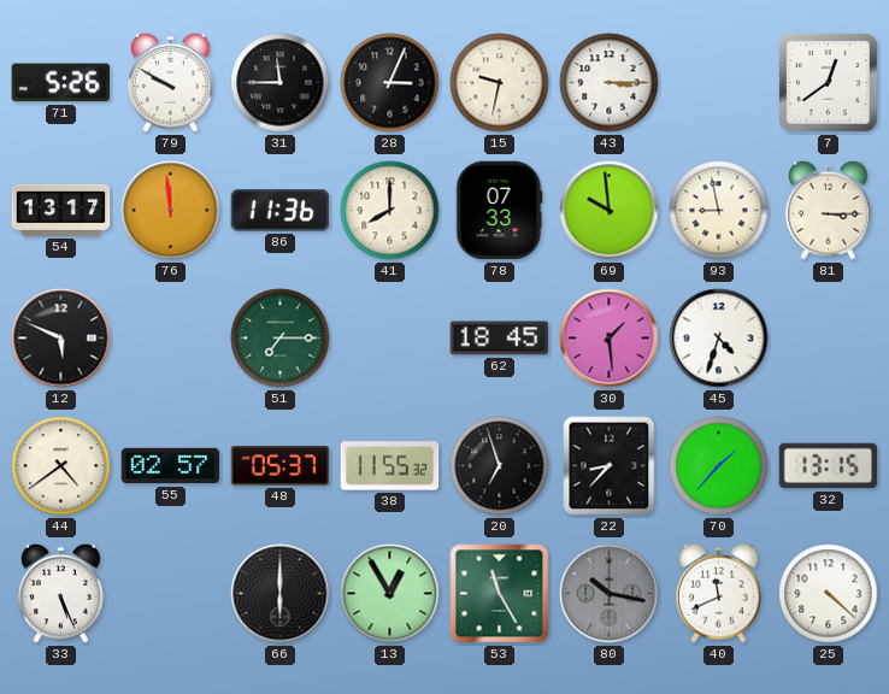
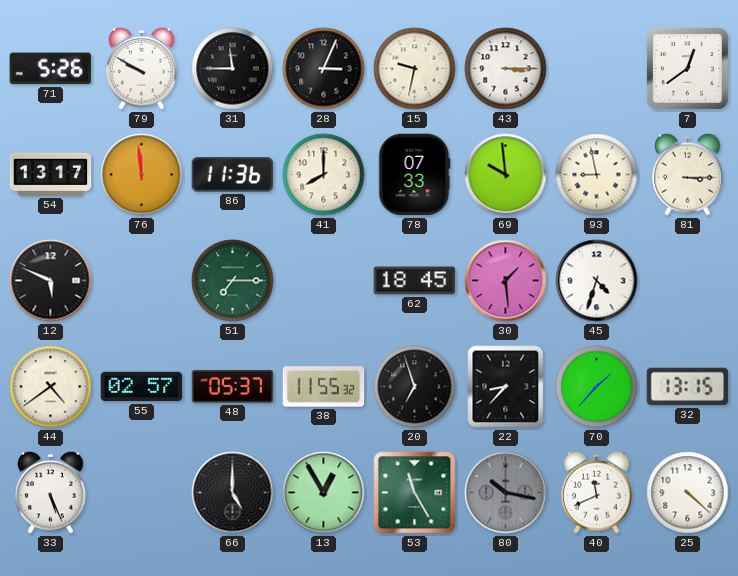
66: 6:00 -> 5:00 (233, 493)
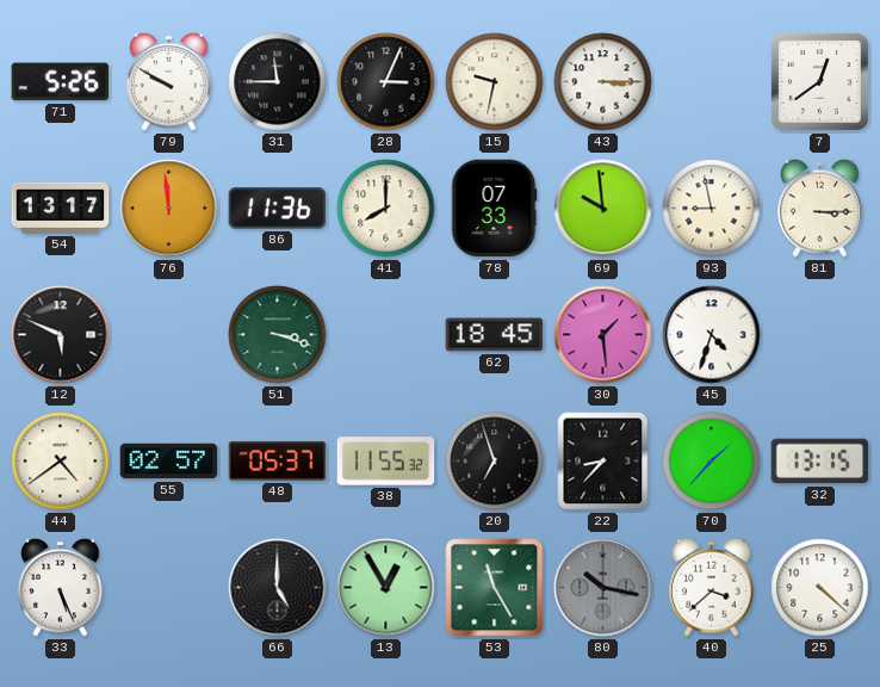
51: 7:15 -> 3:18 (278, 335)
40: 11:41 -> 3:38 (712, 587)
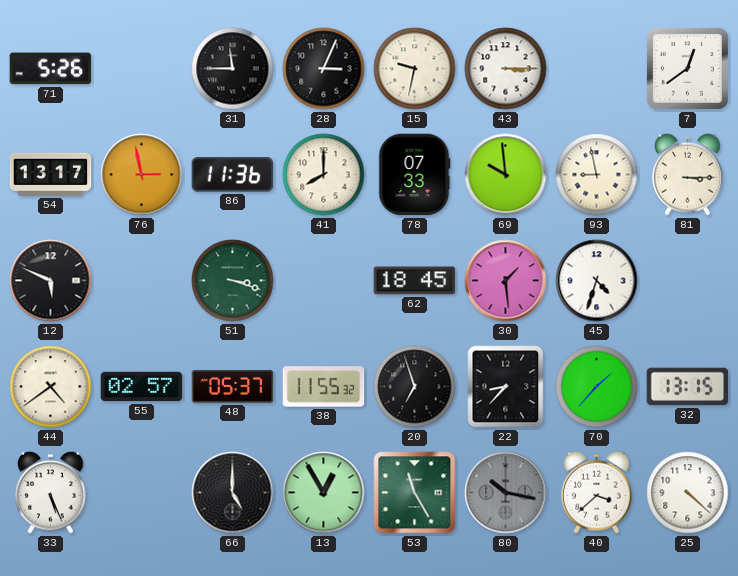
79: 9:50 -> none (169, 81)
76: 11:59 -> 2:58 (142, 175)
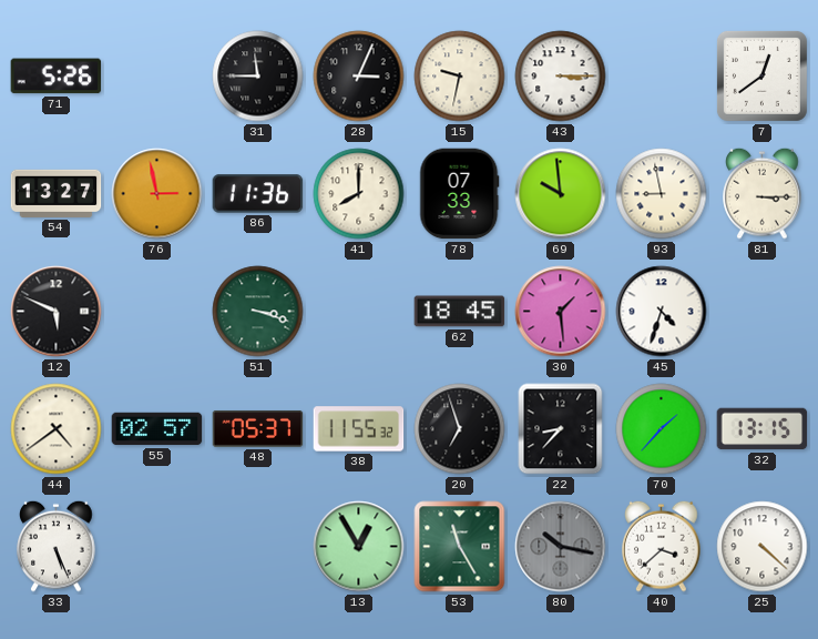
54: 13:17 -> 13:27 (57, 193)
66: 5:00 -> none (233, 493)
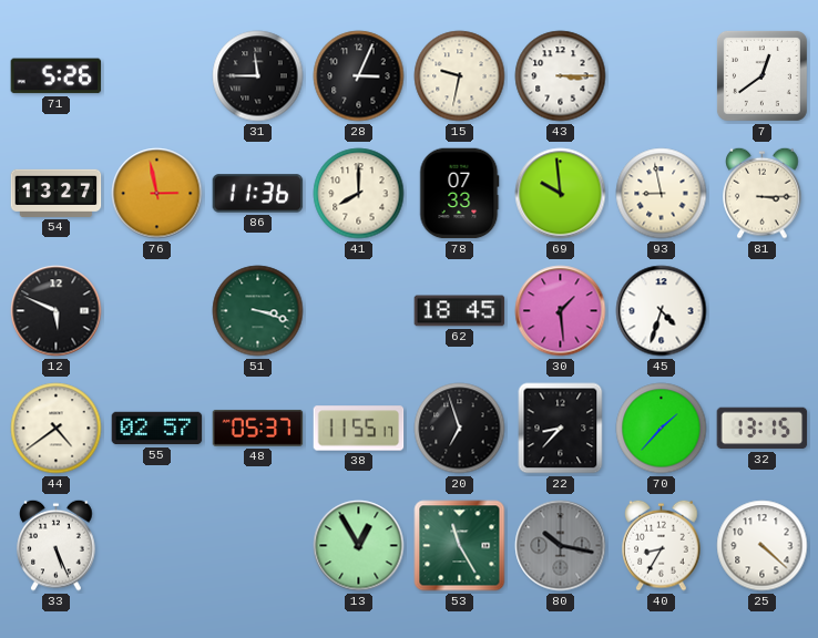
38: 11:55:32 -> 11:55:17 (359, 429)
40: 3:38 -> 8:35 (662, 545)
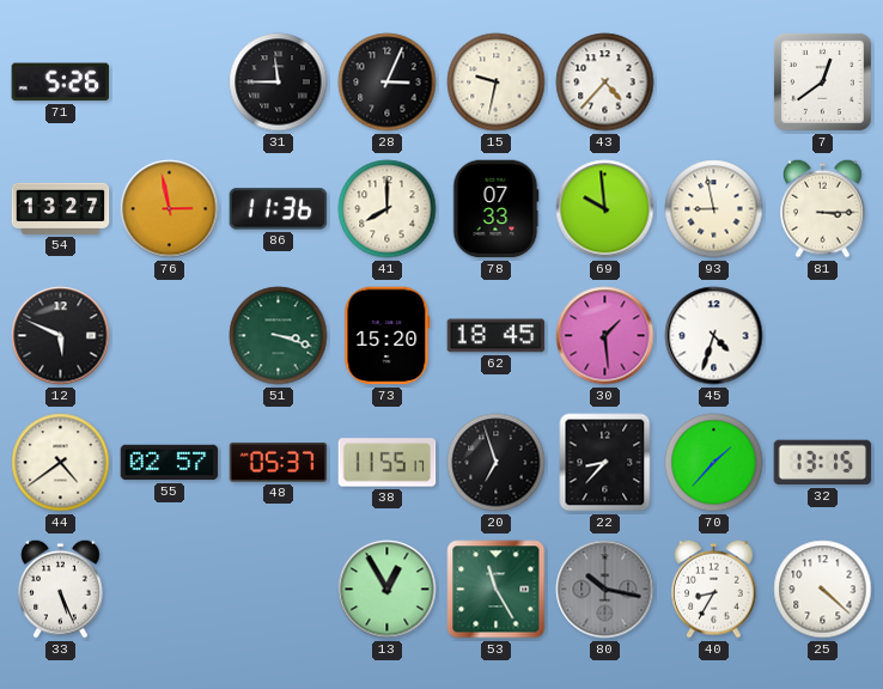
43: 3:15 -> 4:37 (605, 83)
73: none -> 15:20 (388, 336)
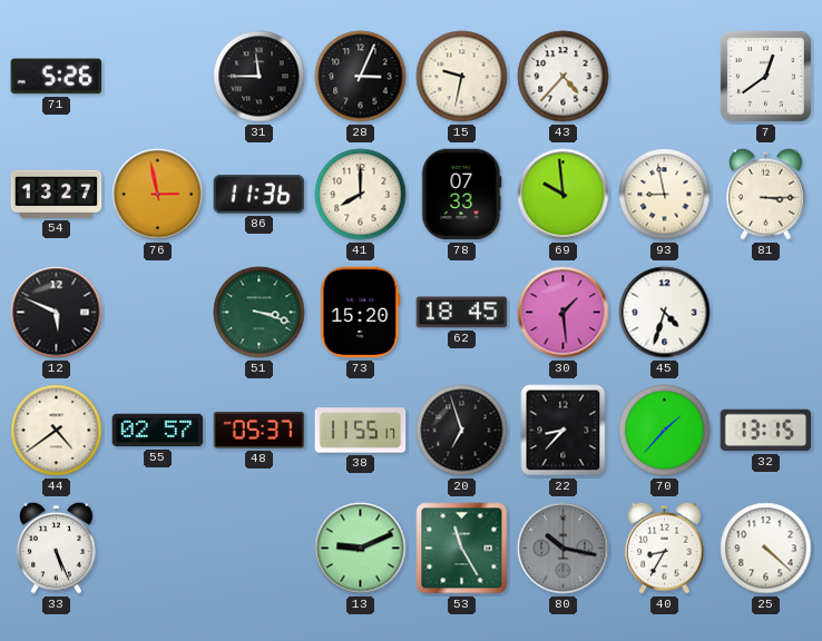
13: 12:55 -> 9:11 (361, 549)
